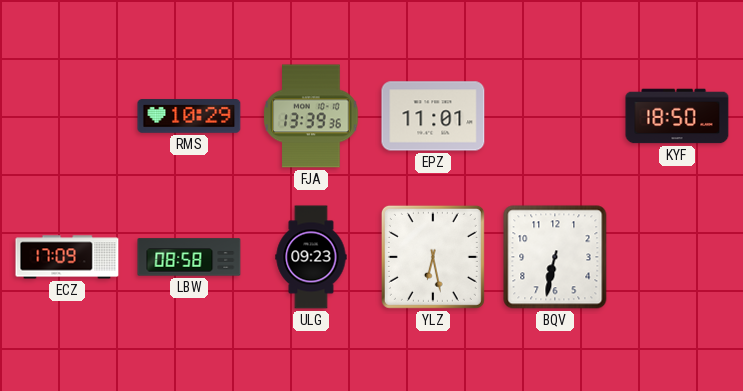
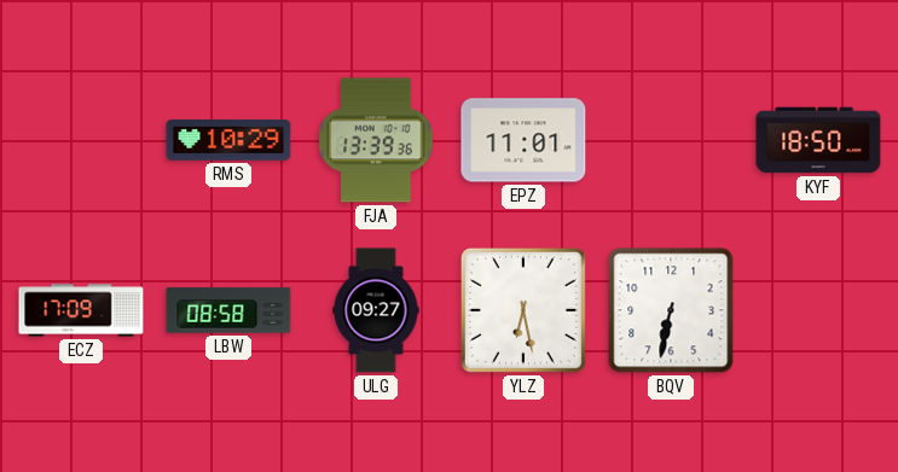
ULG: 09:23 -> 09:27 (376, 310)
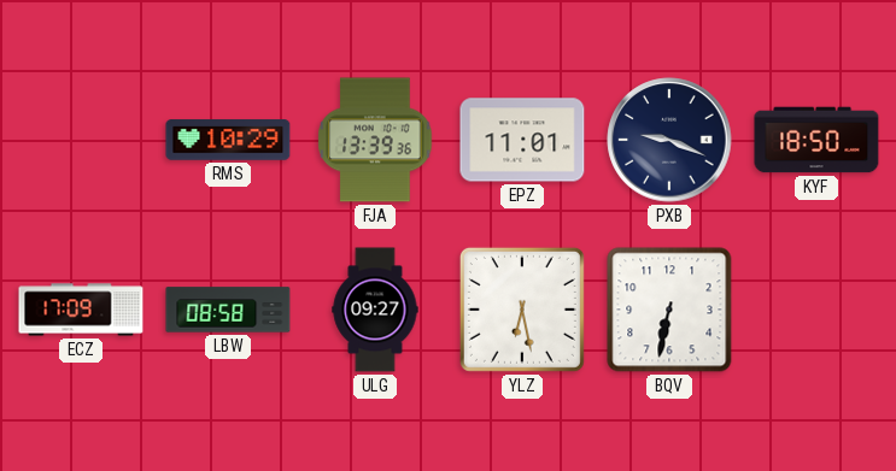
PXB: none -> 9:19 (669, 140)
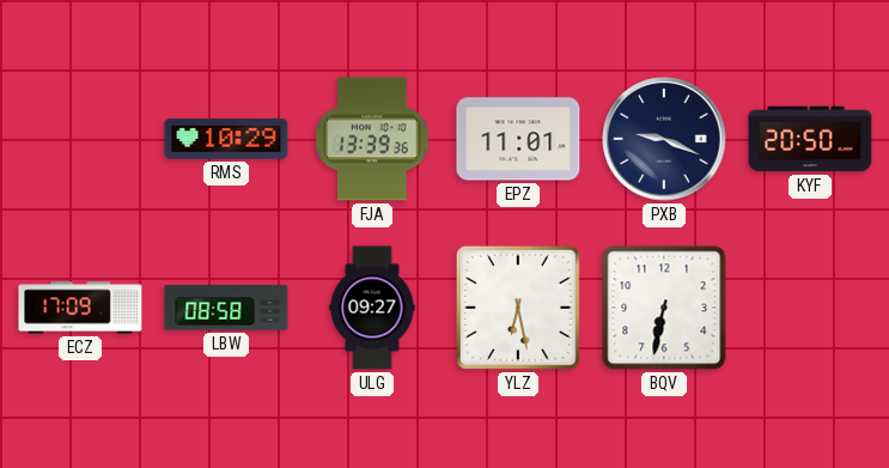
KYF: 18:50 -> 20:50 (810, 139)
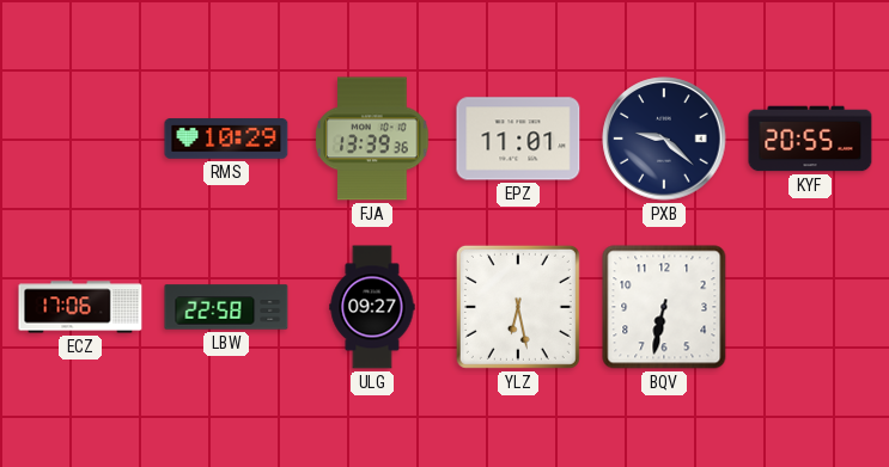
PXB: 9:19 -> 9:22 (664, 139)
KYF: 20:50 -> 20:55 (810, 139)
ECZ: 17:09 -> 17:06 (80, 307)
LBW: 08:58 -> 22:58 (226, 307)
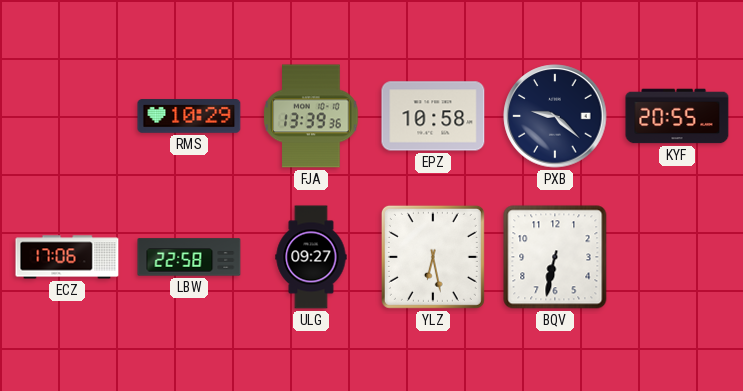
EPZ: 11:01 -> 10:58 (433, 116)
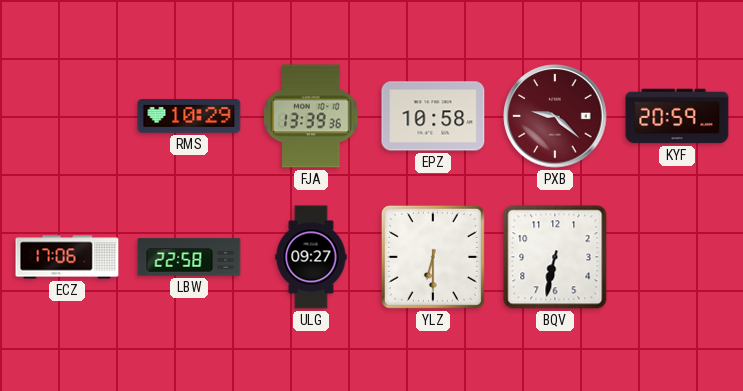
PXB dial: navy -> burgundy (555, 116)
KYF: 20:55 -> 20:59 (677, 116)
YLZ: 6:28 -> 6:30 (433, 257)
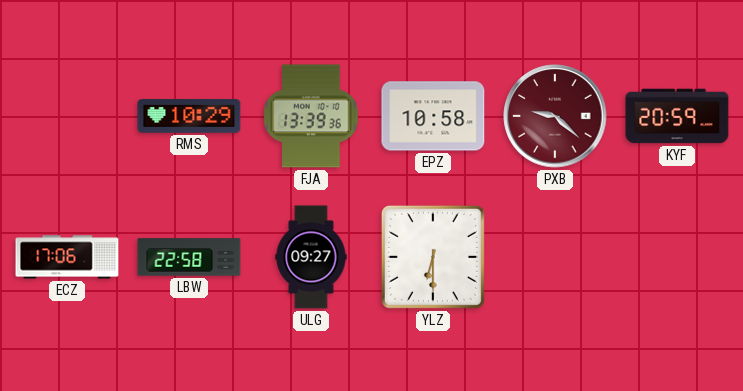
BQV: 6:32 -> none (555, 257)
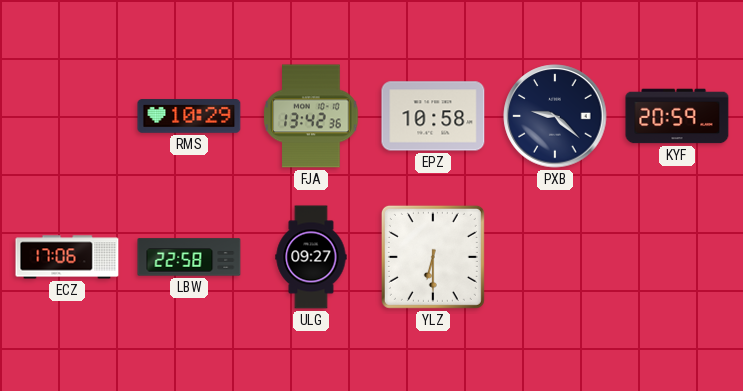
FJA: 13:39 -> 13:42 (311, 116)
PXB dial: burgundy -> navy (555, 116)
